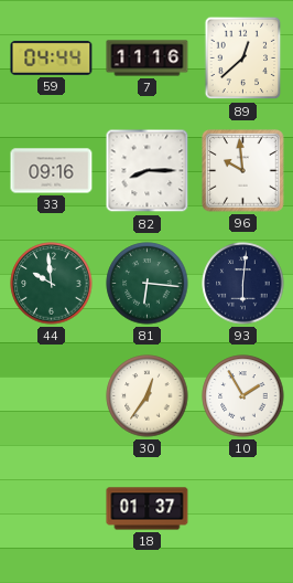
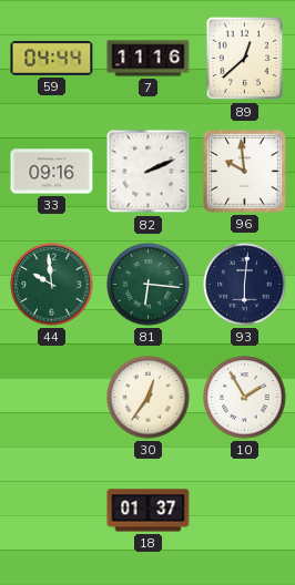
82: 8:15 -> 2:11 (149, 172)
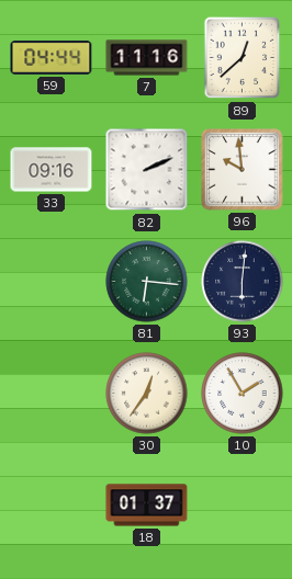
44: 9:59 -> none (52, 285)
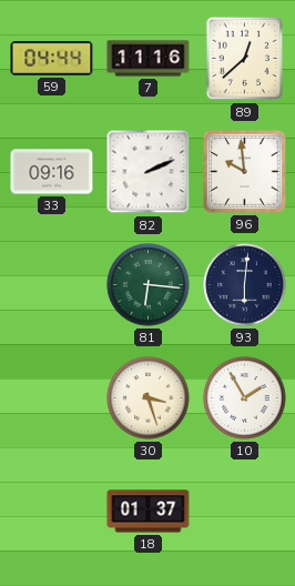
30: 12:36 -> 3:27 (149, 398)
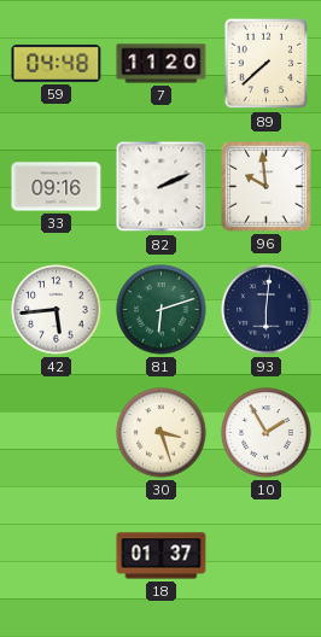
59: 04:44 -> 04:48 (57, 63)
7: 11:16 -> 11:20 (162, 64)
89: 12:38 -> 7:38 (267, 64)
42: none -> 5:44 (57, 310)
81: 6:16 -> 6:12 (162, 310)
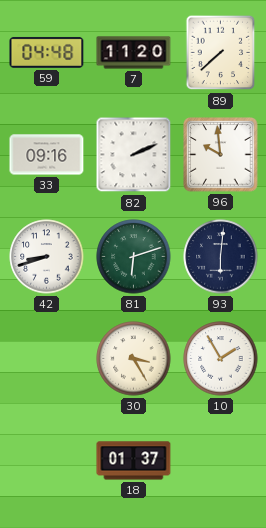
42: 5:44 -> 8:42 (47, 257)
30: 3:27 -> 3:25 (134, 359)
